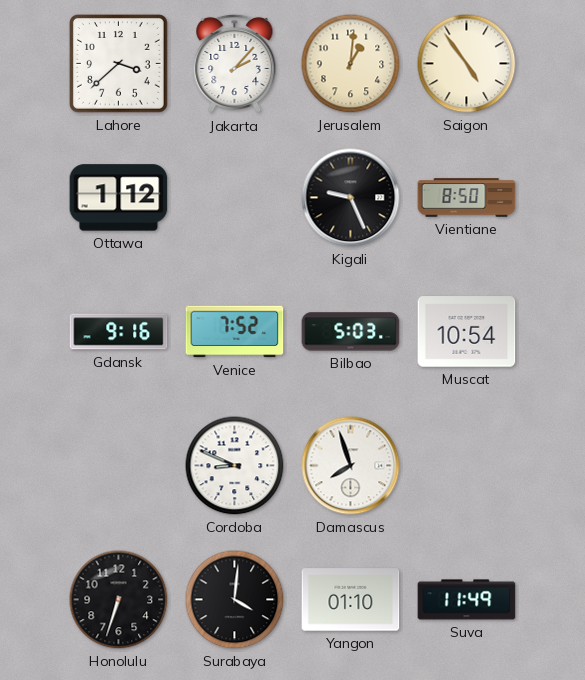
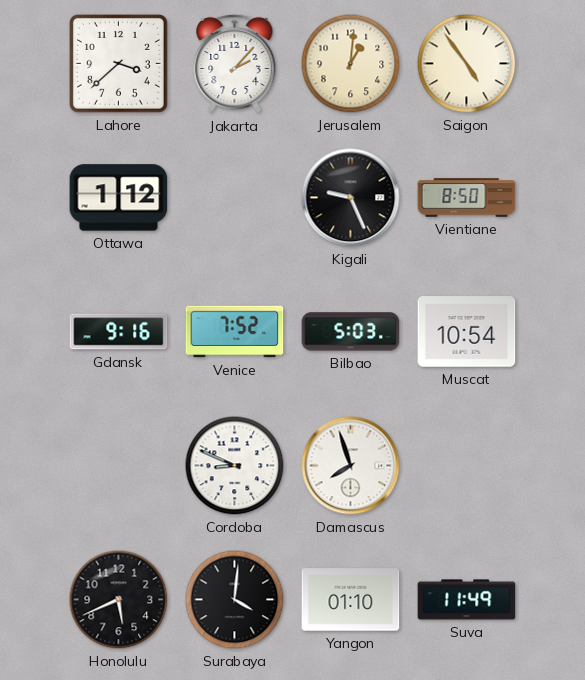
Honolulu: 6:33 -> 5:41 (119, 600)
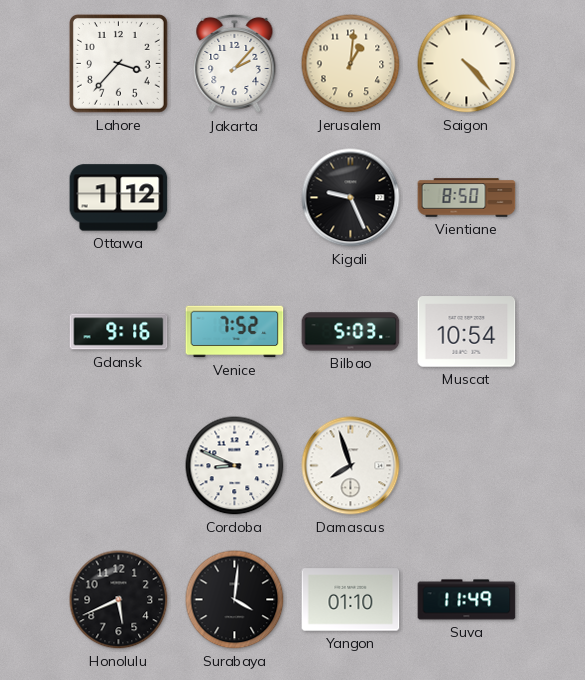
Lahore: 3:38 -> 3:37 (118, 63)
Saigon: 4:54 -> 4:23 (467, 64)
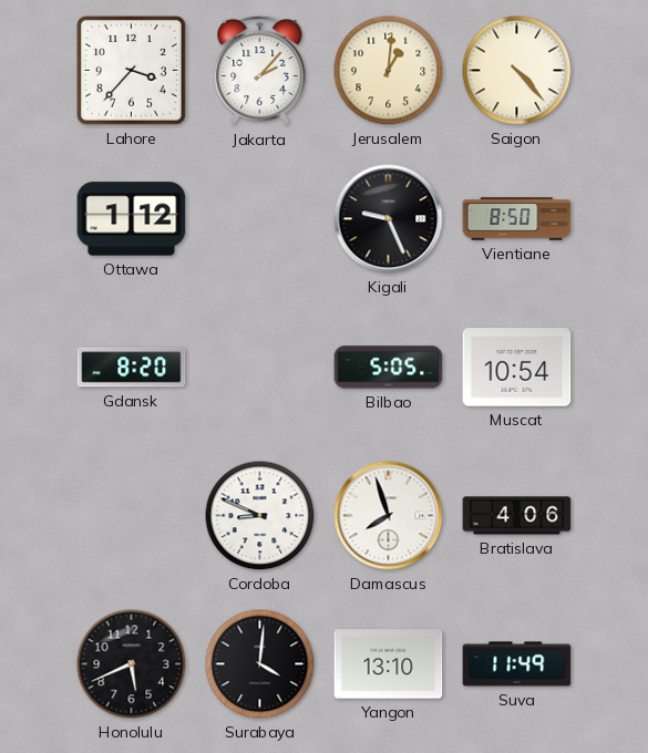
Gdansk: 9:16 -> 8:20 (132, 368)
Venice: 7:52 -> none (235, 332)
Bilbao: 5:03 -> 5:05 (389, 368)
Bratislava: none -> 4:06 (517, 516)
Yangon: 01:10 -> 13:10 (389, 664)
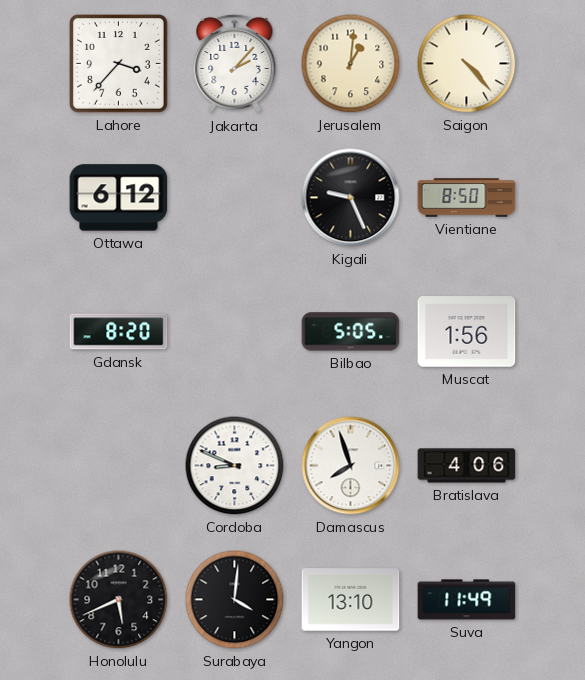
Ottawa: 1:12 -> 6:12 (119, 198)
Muscat: 10:54 -> 1:56 (467, 332)
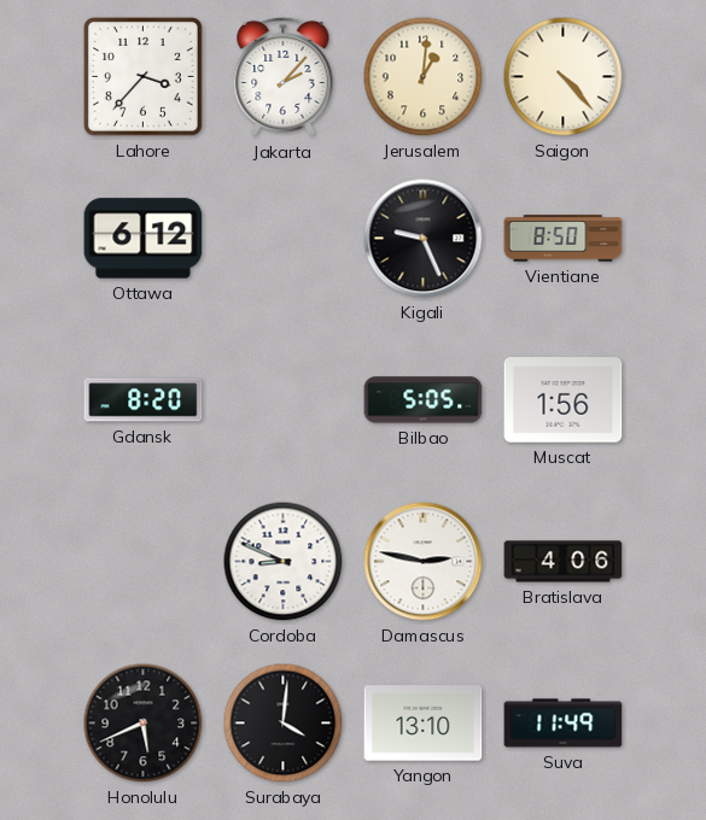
Damascus: 7:57 -> 2:47 (424, 562)
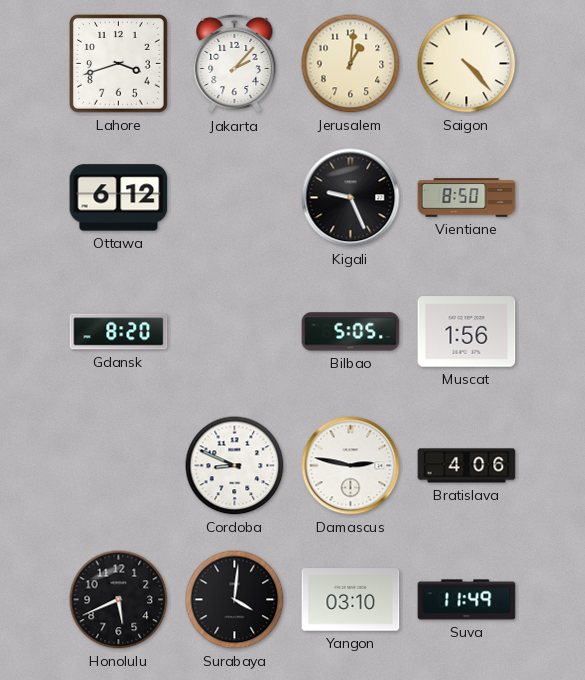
Lahore: 3:37 -> 3:42 (118, 63)
Yangon: 13:10 -> 03:10 (351, 600)
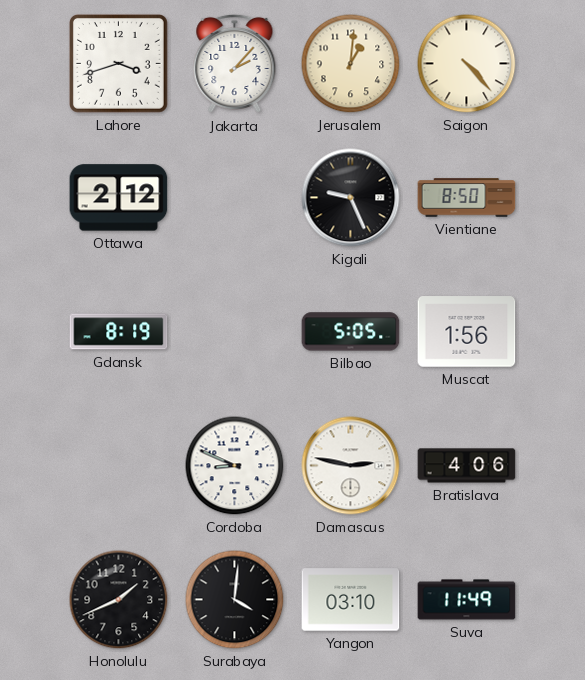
Ottawa: 6:12 -> 2:12 (119, 198)
Gdansk: 8:20 -> 8:19 (119, 332)
Honolulu: 5:41 -> 1:41 (119, 600)
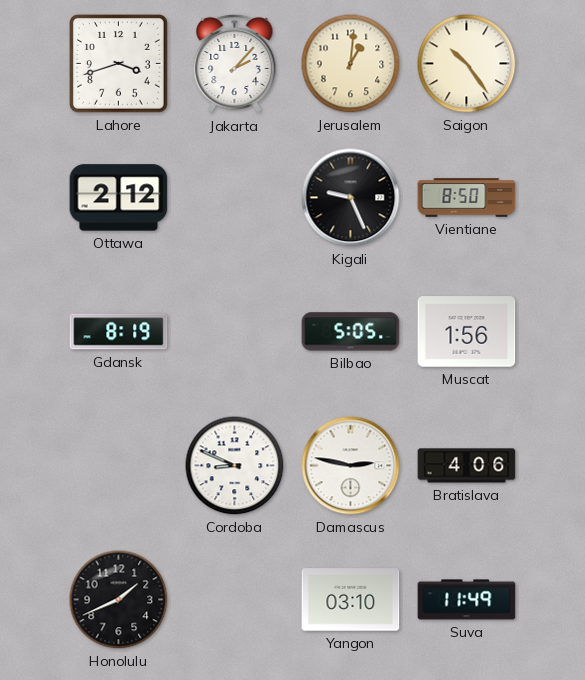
Saigon: 4:23 -> 10:24 (467, 64)
Surabaya: 4:01 -> none (235, 600)
